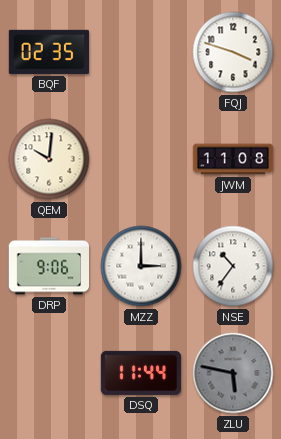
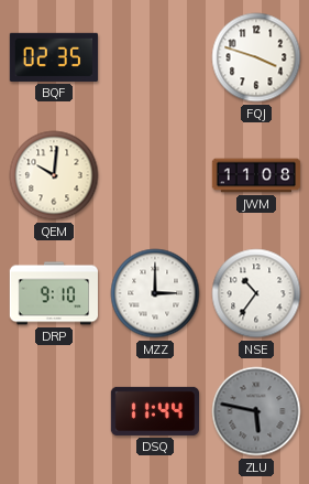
DRP: 9:06 -> 9:10 (53, 293)
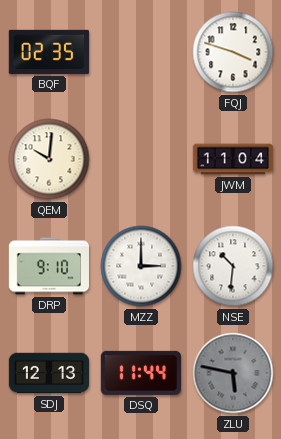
JWM: 11:08 -> 11:04 (233, 159)
NSE: 10:36 -> 10:31 (233, 266)
SDJ: none -> 12:13 (49, 373)
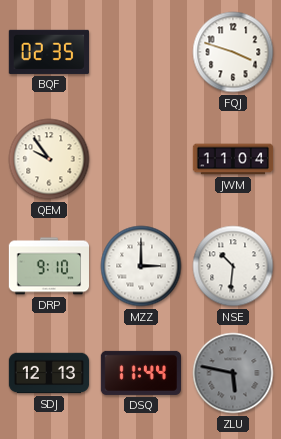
QEM: 10:01 -> 9:54 (49, 159)
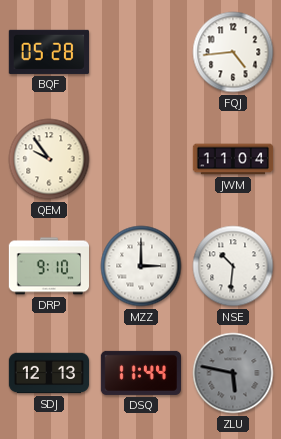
BQF: 02:35 -> 05:28 (48, 52)
FQJ: 3:48 -> 4:44 (233, 52)
